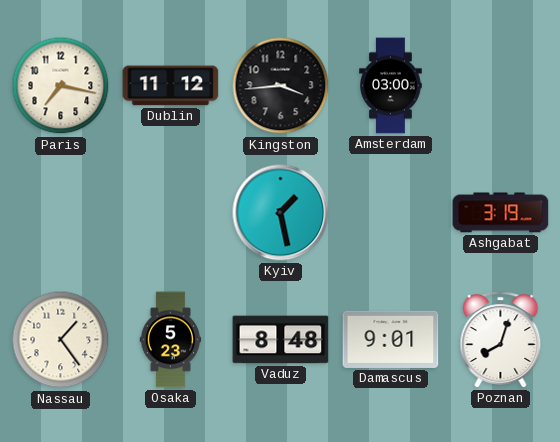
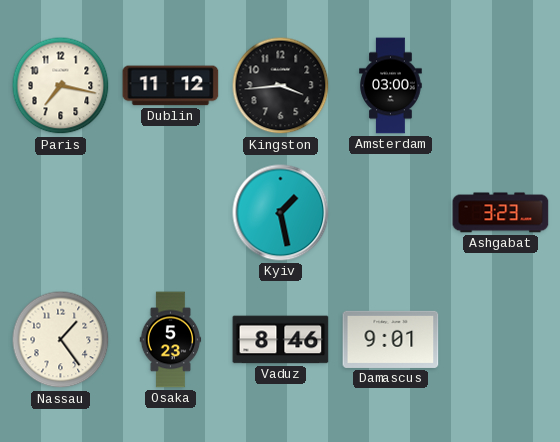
Ashgabat: 3:19 -> 3:23 (501, 213)
Vaduz: 8:48 -> 8:46 (281, 340)
Poznan: 8:03 -> none (501, 340)
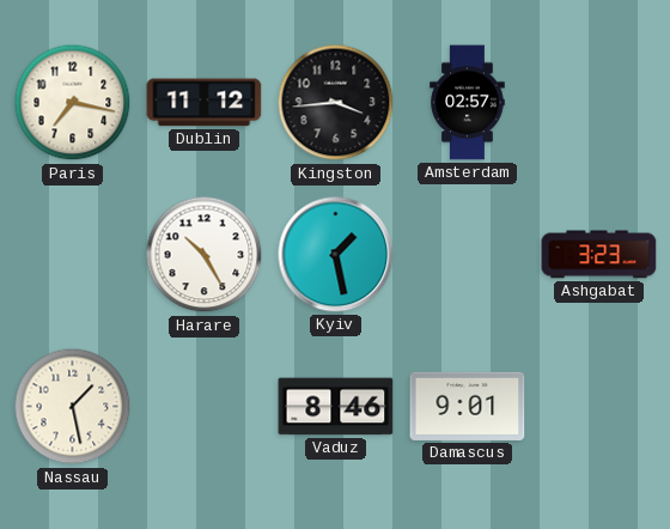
Amsterdam: 03:00 -> 02:57 (468, 103)
Harare: none -> 10:25 (205, 255)
Nassau: 1:24 -> 1:28 (73, 407)
Osaka: 5:23 -> none (171, 340)
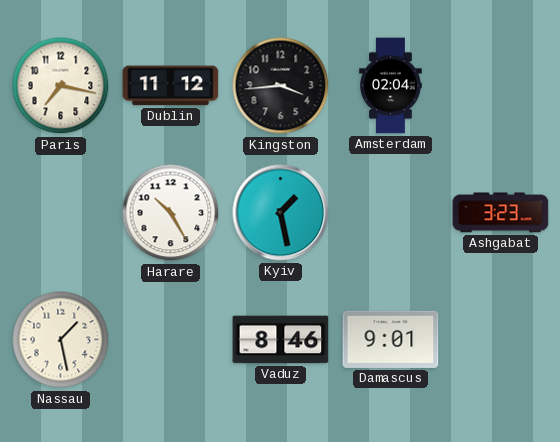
Amsterdam: 02:57 -> 02:04 (391, 86)
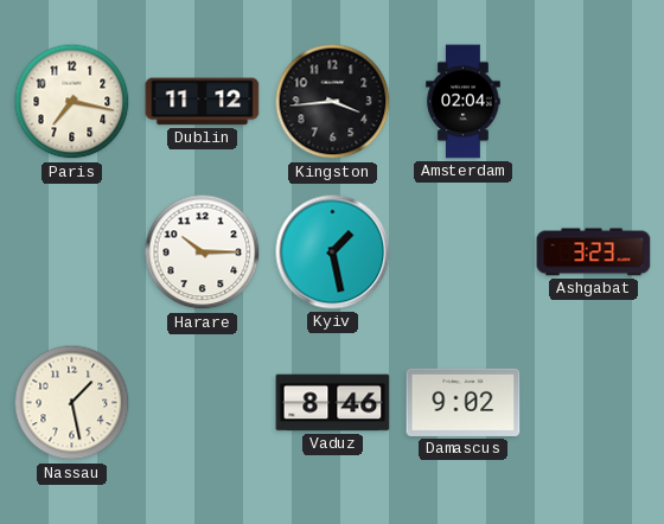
Harare: 10:25 -> 10:15 (203, 253)
Damascus: 9:01 -> 9:02 (464, 402)
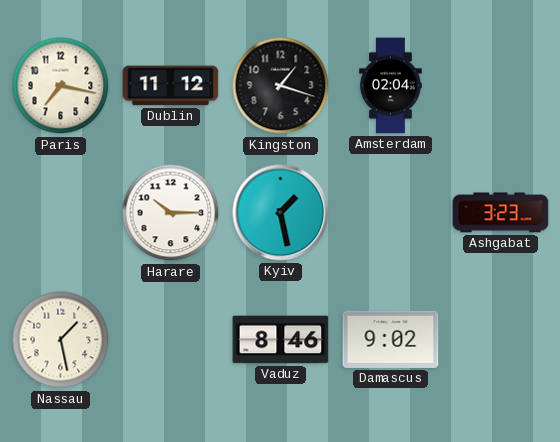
Kingston: 3:44 -> 1:18 (281, 86)
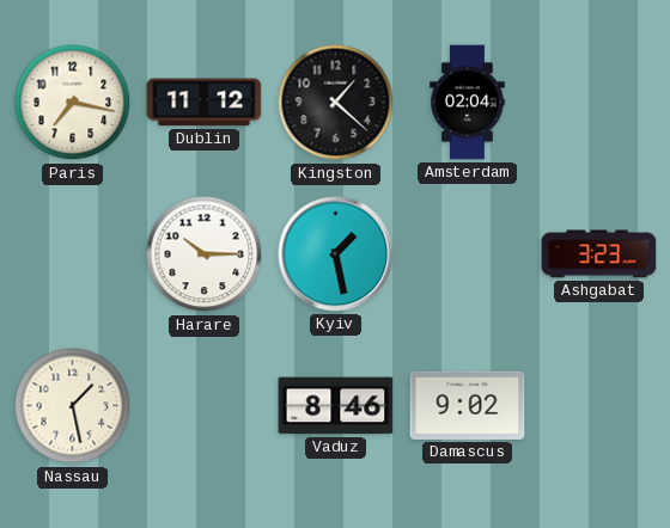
Kingston: 1:18 -> 1:22 (336, 103)
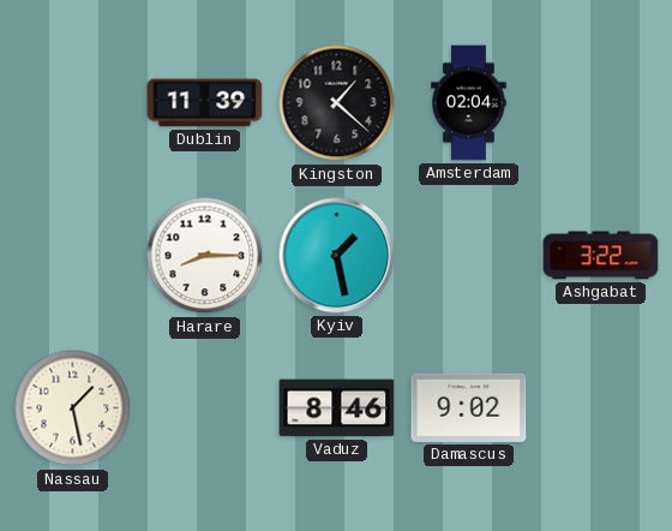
Paris: 7:17 -> none (73, 103)
Dublin: 11:12 -> 11:39 (205, 103)
Harare: 10:15 -> 8:15 (205, 256)
Ashgabat: 3:23 -> 3:22 (601, 256)
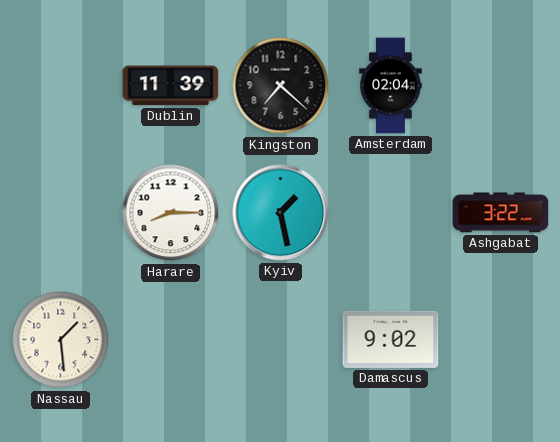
Kingston: 1:22 -> 7:22 (281, 86)
Nassau: 1:28 -> 1:29 (61, 340)
Vaduz: 8:46 -> none (337, 408)
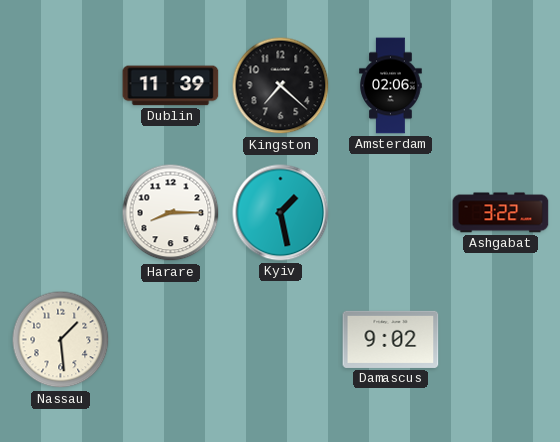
Amsterdam: 02:04 -> 02:06 (391, 86)
